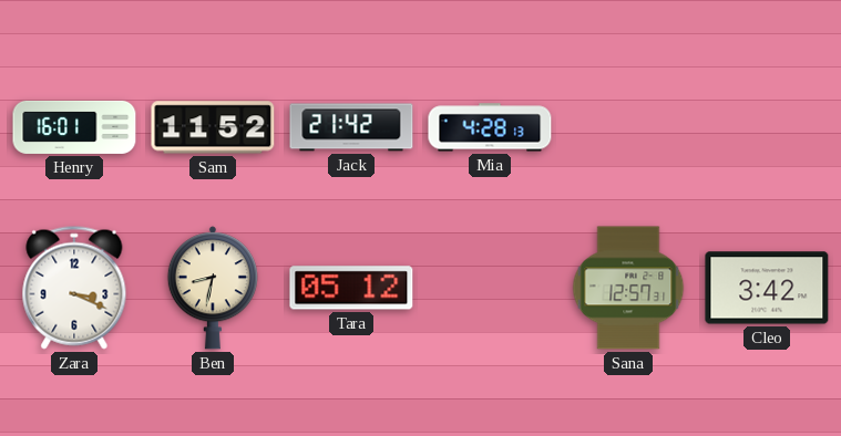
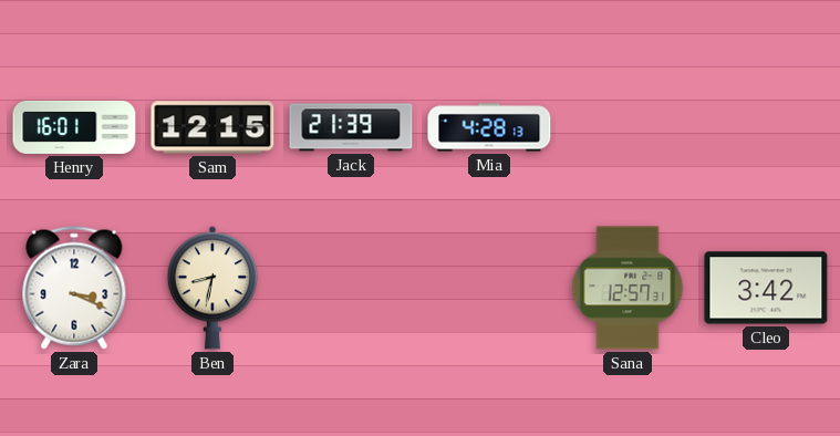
Sam: 11:52 -> 12:15 (212, 127)
Jack: 21:42 -> 21:39 (351, 127)
Tara: 05:12 -> none (351, 288)
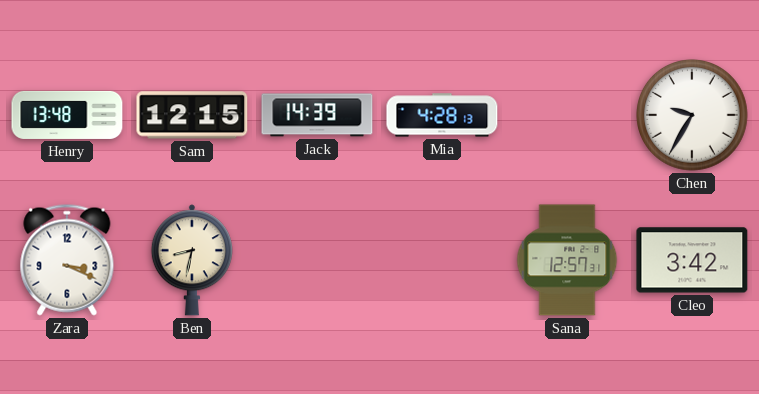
Henry: 16:01 -> 13:48 (67, 115)
Jack: 21:39 -> 14:39 (317, 115)
Chen: none -> 9:35 (693, 116)
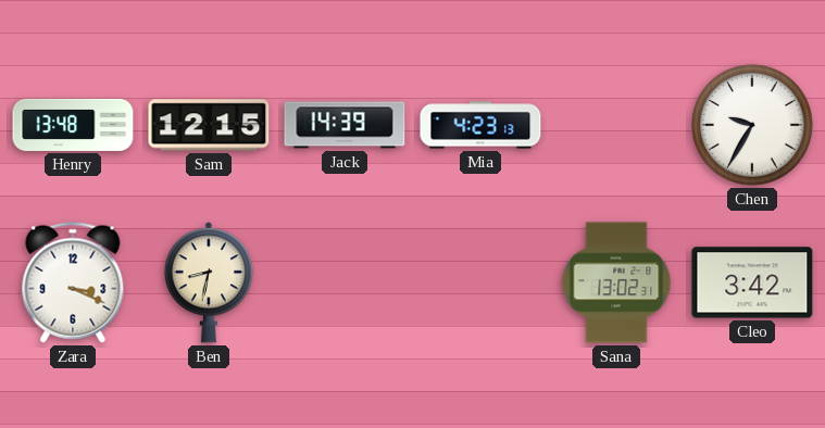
Mia: 4:28 -> 4:23 (480, 125)
Sana: 12:57 -> 13:02 (616, 282)
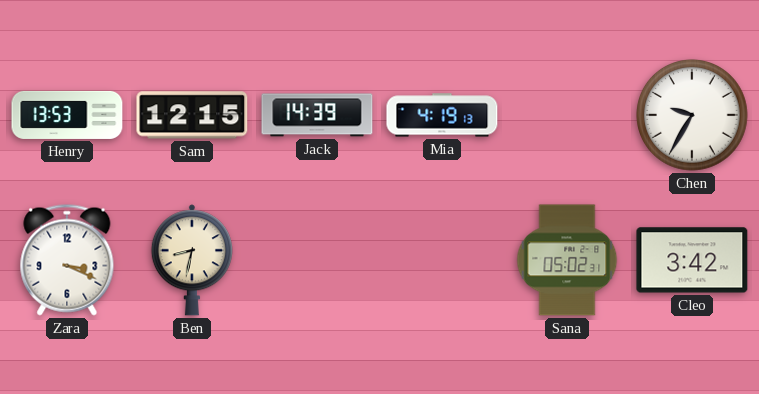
Henry: 13:48 -> 13:53 (67, 115)
Mia: 4:23 -> 4:19 (442, 115)
Sana: 13:02 -> 05:02 (567, 260)
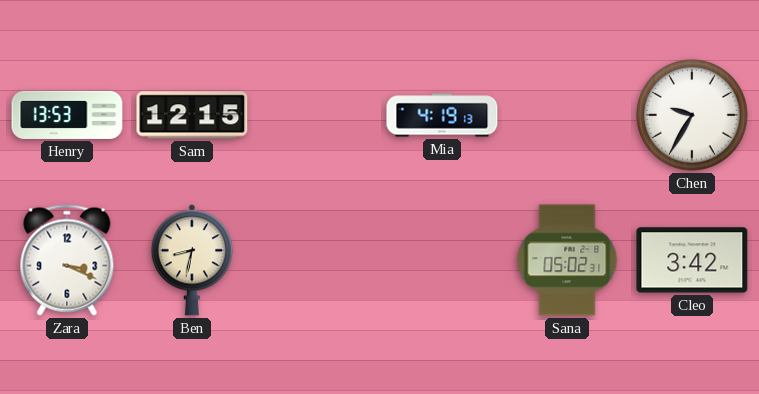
Jack: 14:39 -> none (317, 115)
